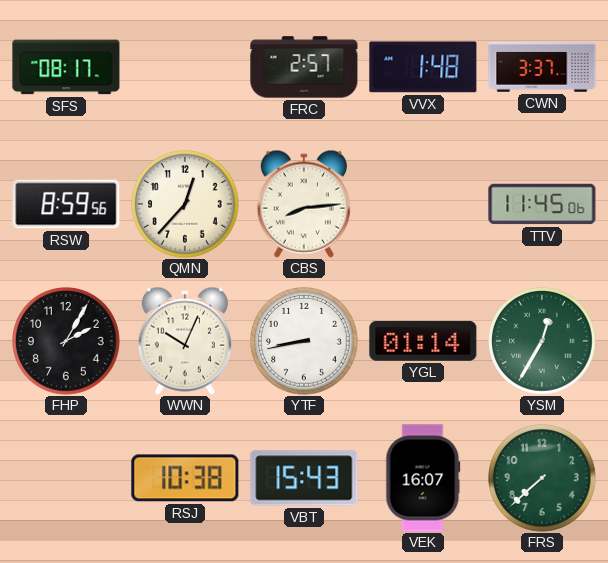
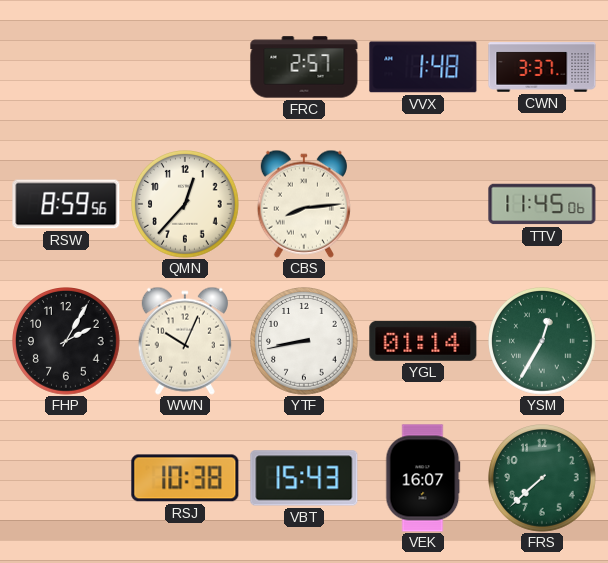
SFS: 08:17 -> none (66, 67)
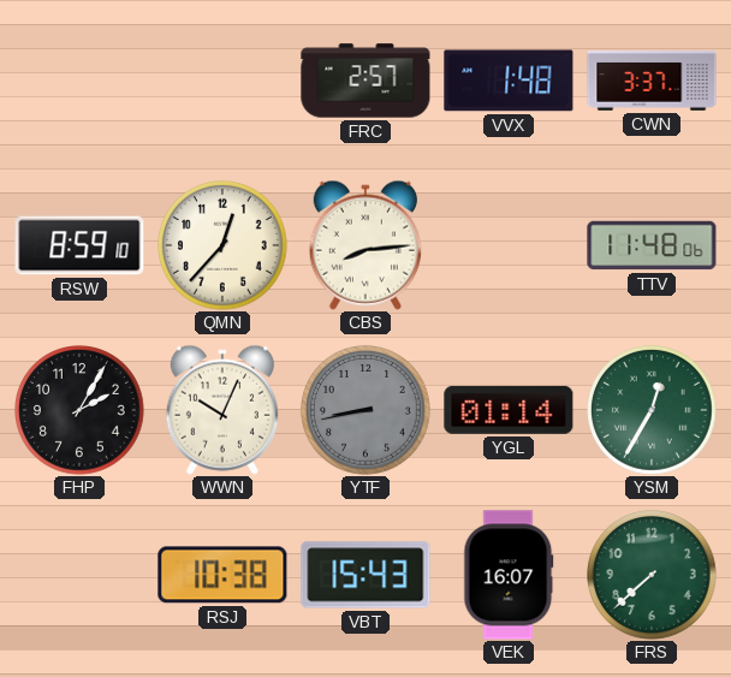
RSW: 8:59:56 -> 8:59:10 (79, 245)
TTV: 11:45 -> 11:48 (652, 245)
YTF dial: white -> grey (367, 411)
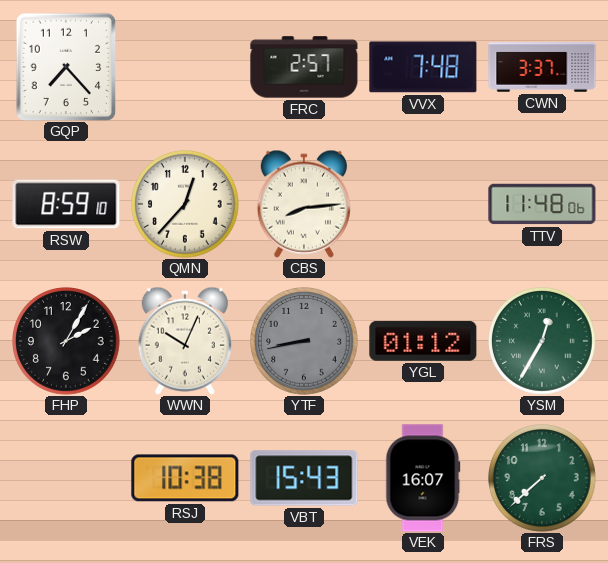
GQP: none -> 7:23 (66, 67)
VVX: 1:48 -> 7:48 (423, 67)
YGL: 01:14 -> 01:12 (423, 341)
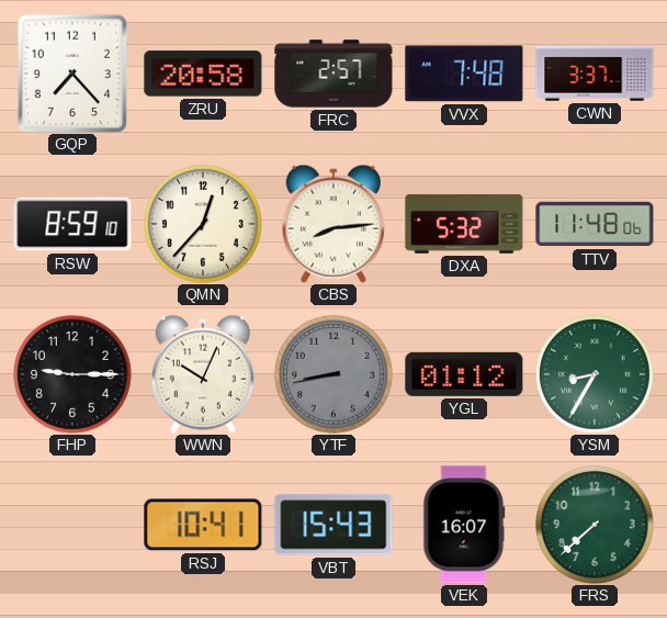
ZRU: none -> 20:58 (203, 74)
DXA: none -> 5:32 (464, 224)
FHP: 2:05 -> 9:15 (74, 375)
YSM: 12:35 -> 8:35 (596, 375)
RSJ: 10:38 -> 10:41 (203, 525)
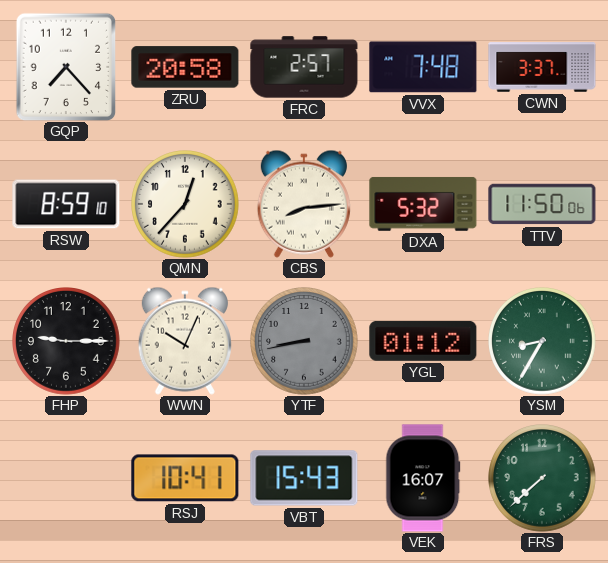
TTV: 11:48 -> 11:50 (542, 204)
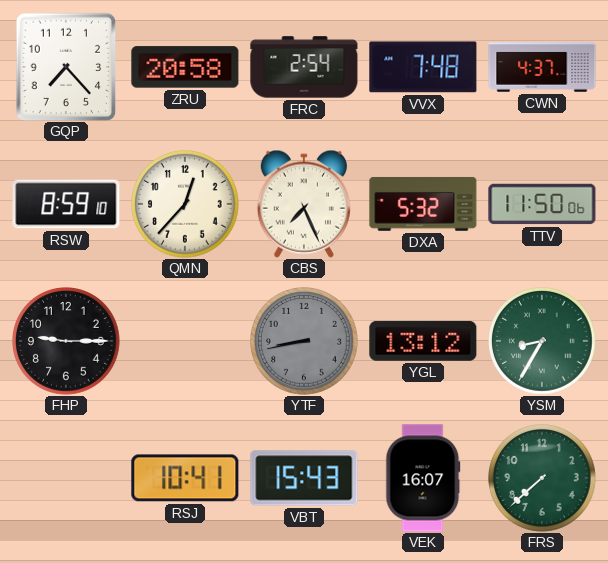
FRC: 2:57 -> 2:54 (304, 67)
CWN: 3:37 -> 4:37 (542, 67)
CBS: 8:14 -> 7:26 (304, 204)
WWN: 10:04 -> none (185, 341)
YGL: 01:12 -> 13:12 (423, 341)
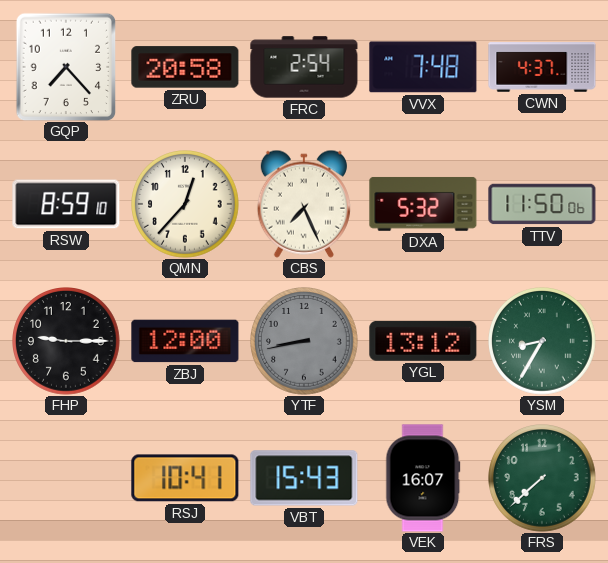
ZBJ: none -> 12:00 (185, 341)
